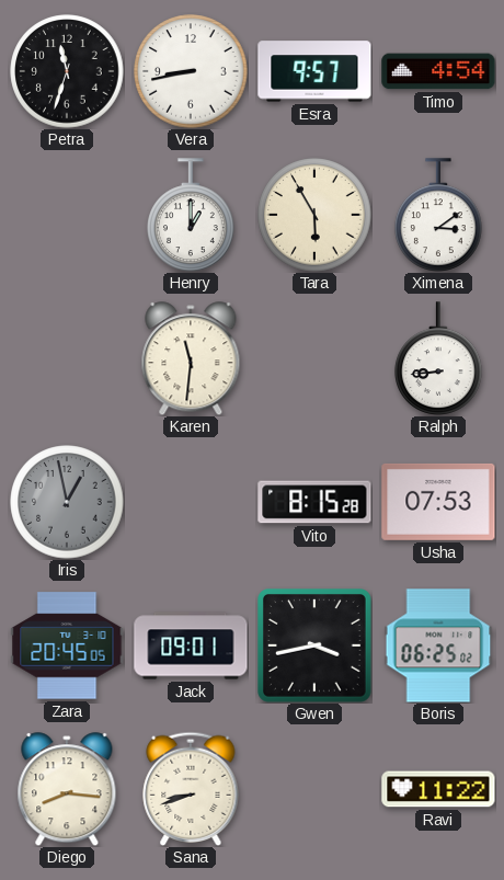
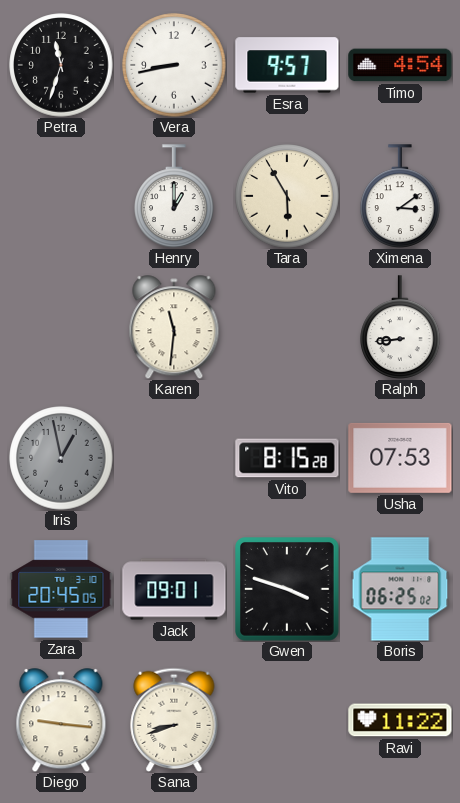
Gwen: 3:43 -> 3:48 (288, 590)
Diego: 8:16 -> 9:16 (61, 720)
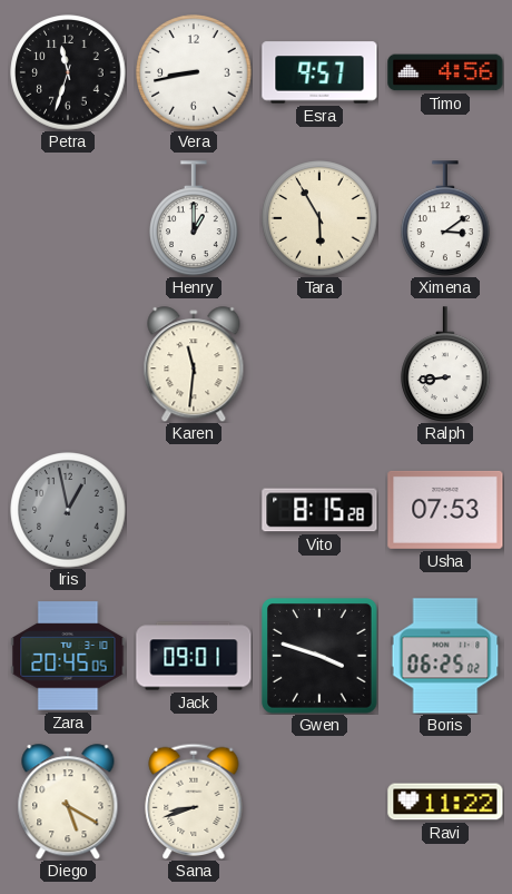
Timo: 4:54 -> 4:56 (445, 72)
Diego: 9:16 -> 5:20 (68, 802)
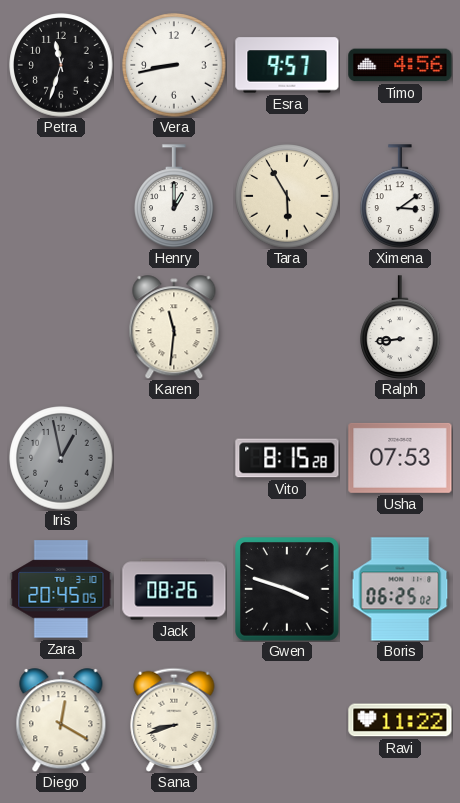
Jack: 09:01 -> 08:26 (174, 589)
Diego: 5:20 -> 12:20 (61, 720)
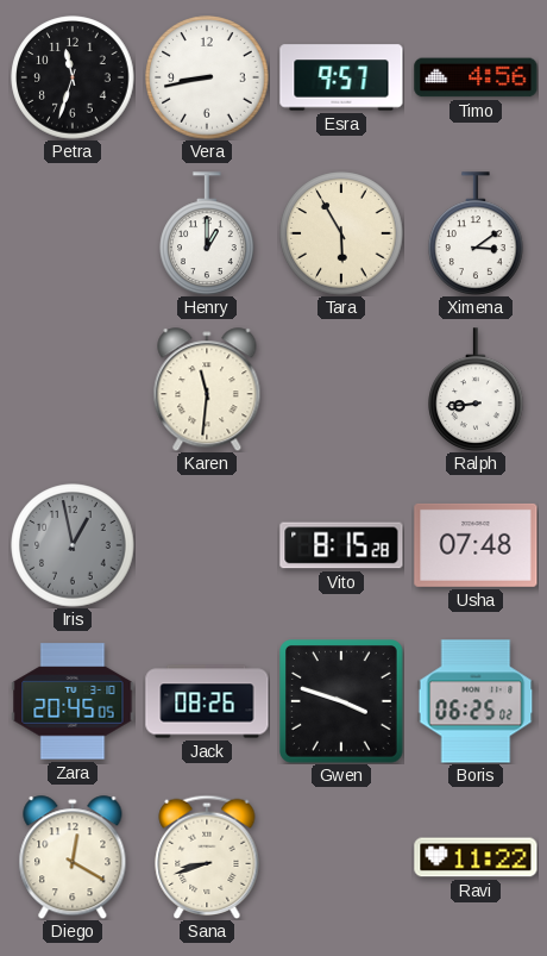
Usha: 07:53 -> 07:48 (476, 545)
